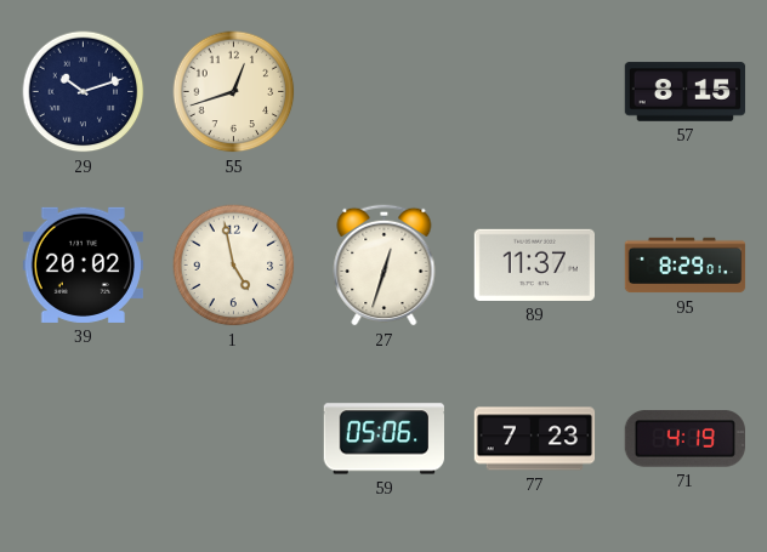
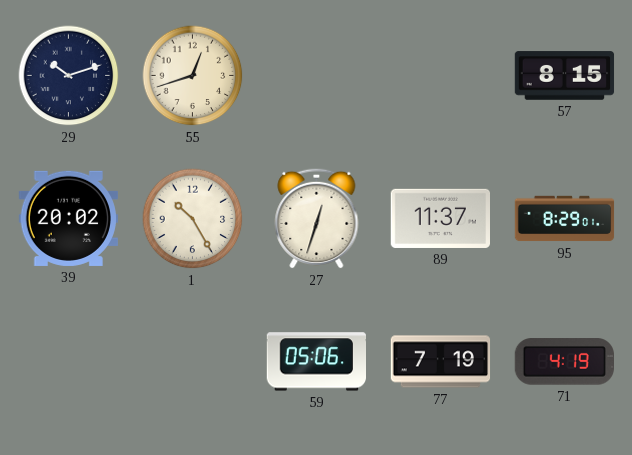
1: 4:58 -> 10:25 (193, 219)
77: 7:23 -> 7:19 (441, 362)
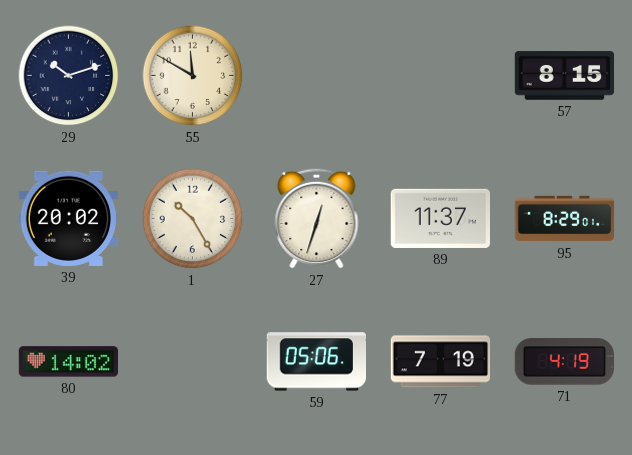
55: 12:42 -> 11:50 (193, 76)
80: none -> 14:02 (68, 362)
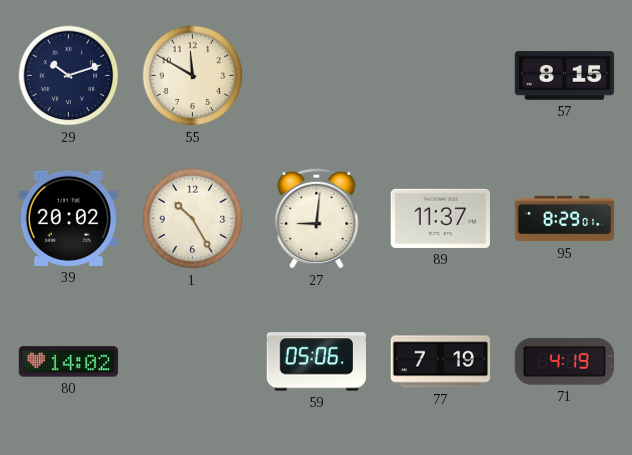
27: 12:33 -> 9:01 (317, 218)
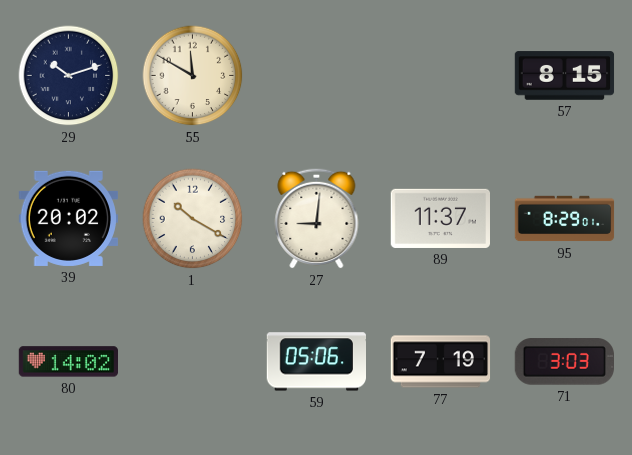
1: 10:25 -> 10:20 (193, 219)
71: 4:19 -> 3:03 (564, 362)
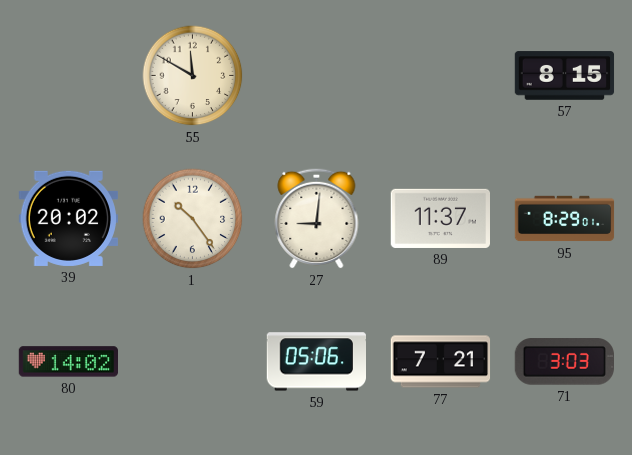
29: 10:12 -> none (69, 76)
1: 10:20 -> 10:24 (193, 219)
77: 7:19 -> 7:21 (441, 362)
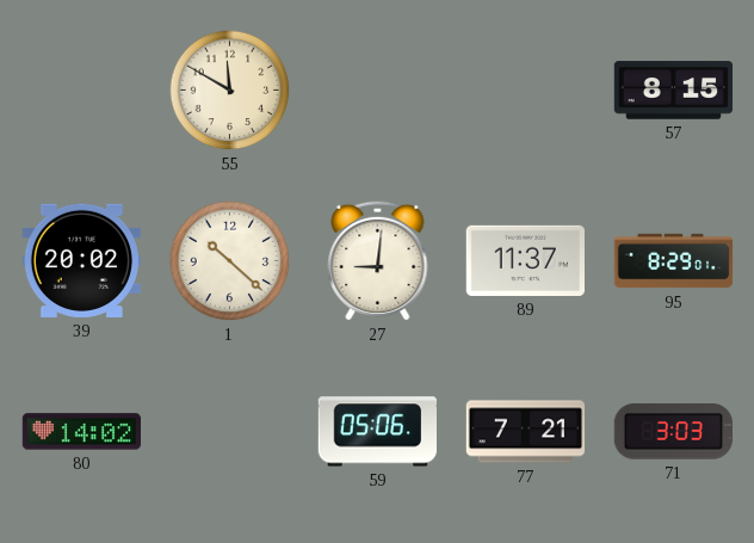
1: 10:24 -> 10:22 (230, 261)
